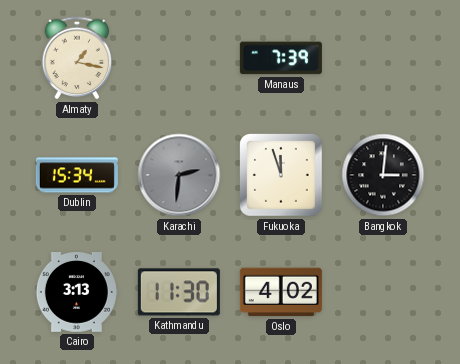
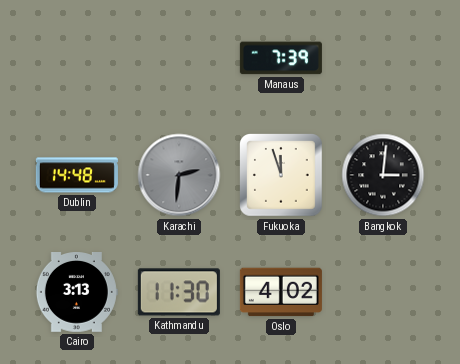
Almaty: 1:17 -> none (77, 58)
Dublin: 15:34 -> 14:48 (77, 175)
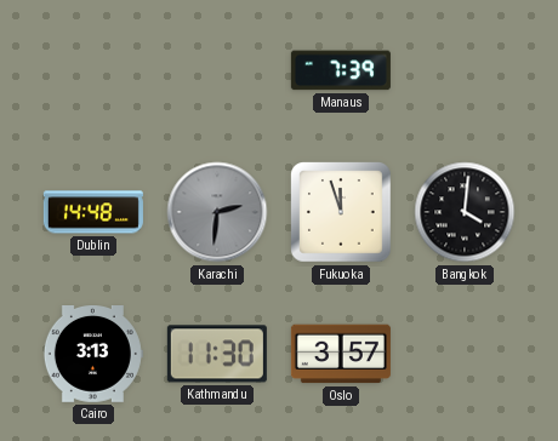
Bangkok: 3:01 -> 4:01 (465, 212)
Oslo: 4:02 -> 3:57 (341, 354)
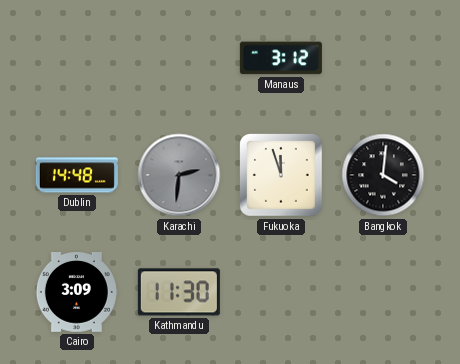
Manaus: 7:39 -> 3:12 (281, 58)
Cairo: 3:13 -> 3:09 (77, 293)
Oslo: 3:57 -> none (341, 354)
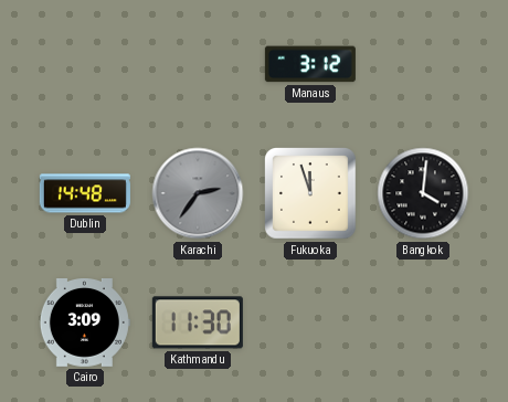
Karachi: 2:31 -> 2:36 (198, 193)
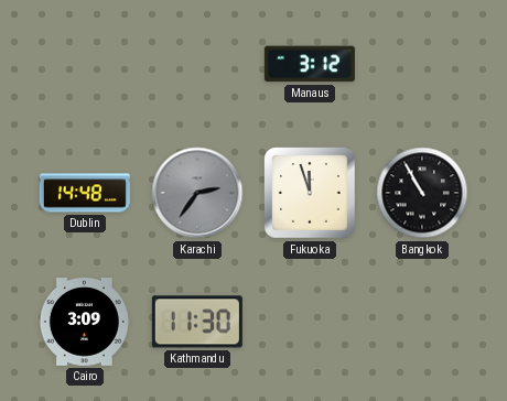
Bangkok: 4:01 -> 10:55 (422, 193)
